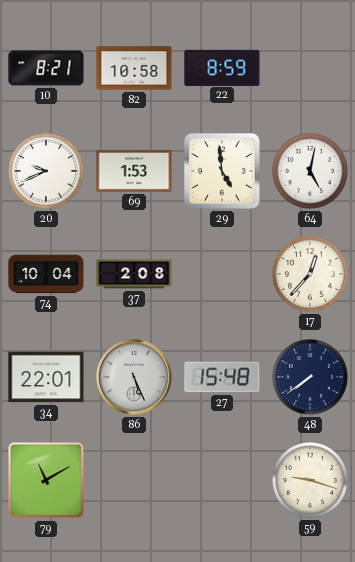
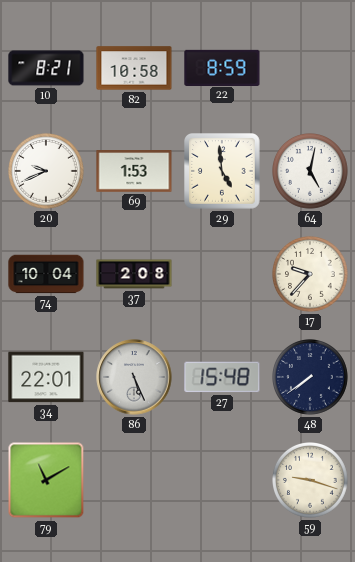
17: 12:37 -> 9:37 (311, 275)
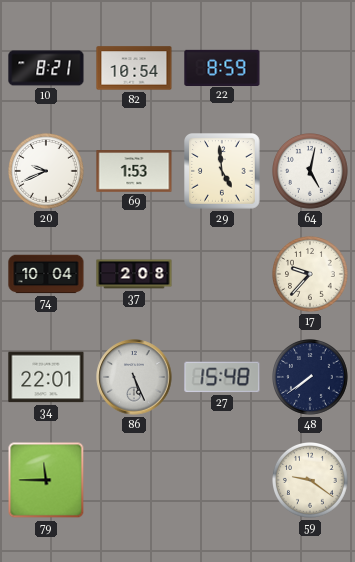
82: 10:58 -> 10:54 (134, 68)
79: 11:10 -> 11:45 (46, 480)
59: 9:18 -> 9:21 (311, 481)
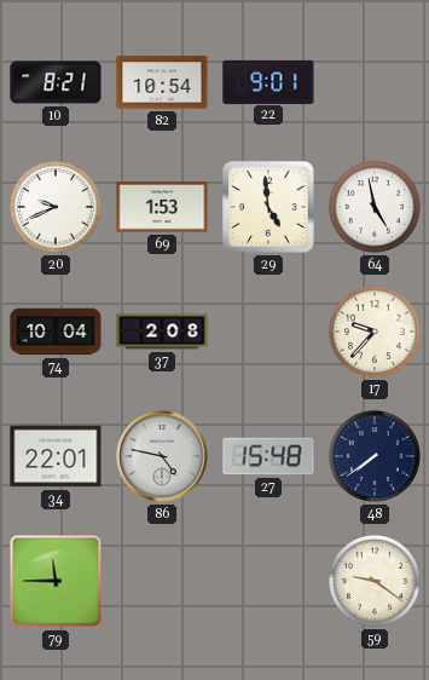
22: 8:59 -> 9:01 (268, 81)
64: 5:02 -> 4:58 (376, 208)
86: 5:26 -> 4:47 (162, 456)
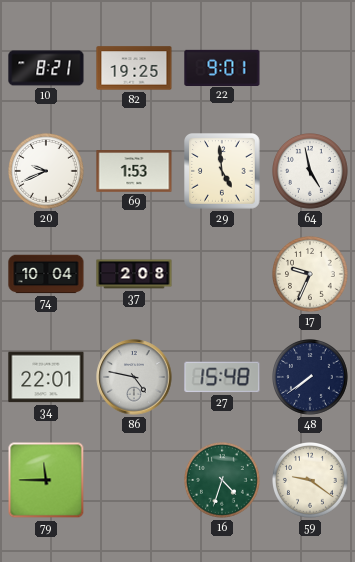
82: 10:54 -> 19:25 (134, 68)
17: 9:37 -> 9:34 (311, 275)
16: none -> 4:33 (223, 481)
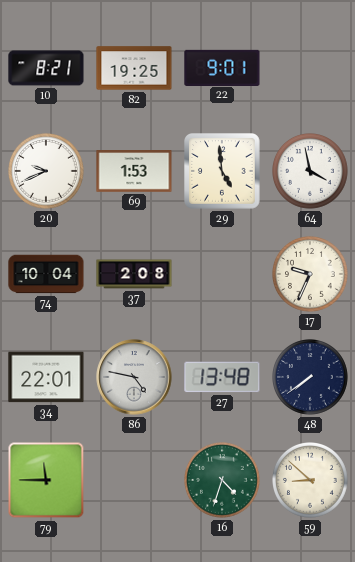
64: 4:58 -> 3:58 (311, 172)
27: 15:48 -> 13:48 (222, 377)
59: 9:21 -> 8:52 (311, 481)
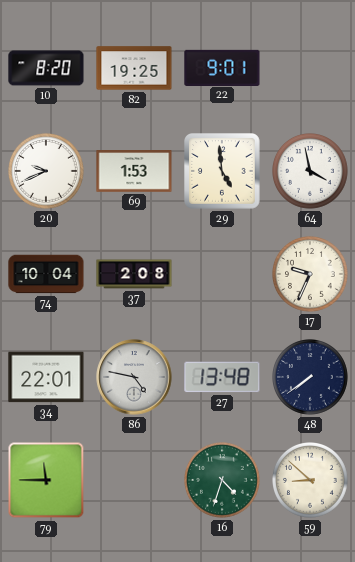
10: 8:21 -> 8:20 (46, 68)
